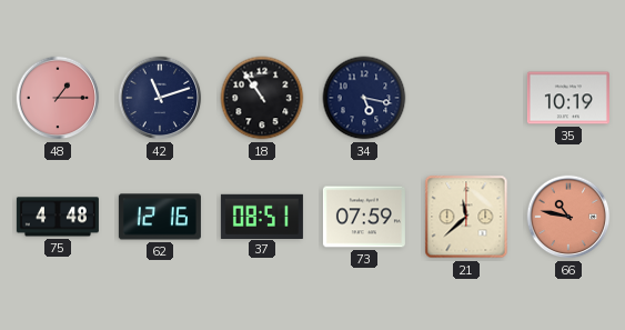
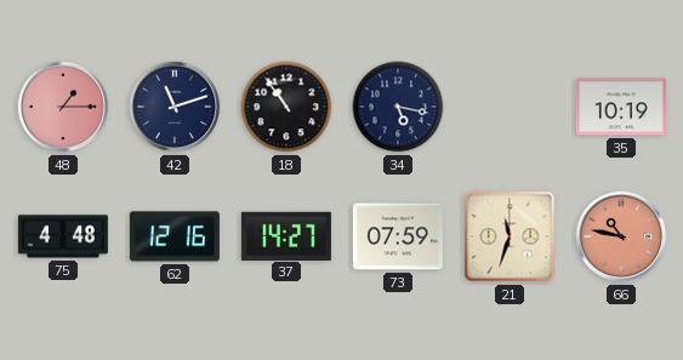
37: 08:51 -> 14:27 (286, 235)
21: 11:38 -> 11:33 (510, 236)
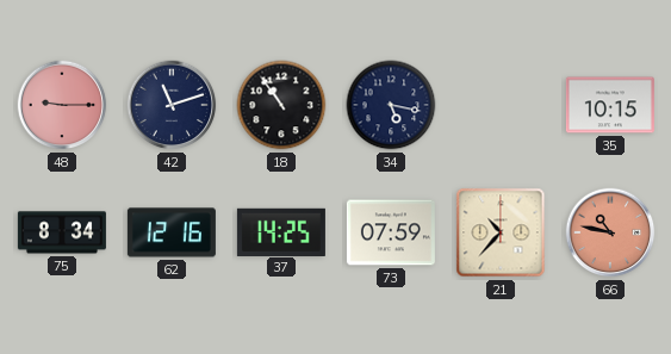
48: 1:15 -> 9:15 (62, 105)
35: 10:19 -> 10:15 (610, 105)
75: 4:48 -> 8:34 (62, 232)
37: 14:27 -> 14:25 (281, 231)
21: 11:33 -> 10:37 (501, 232)
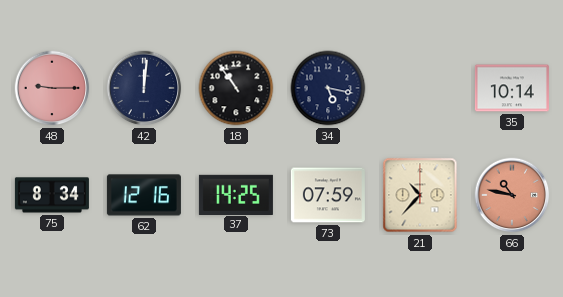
42: 11:12 -> 12:01 (144, 88)
35: 10:15 -> 10:14 (512, 88)
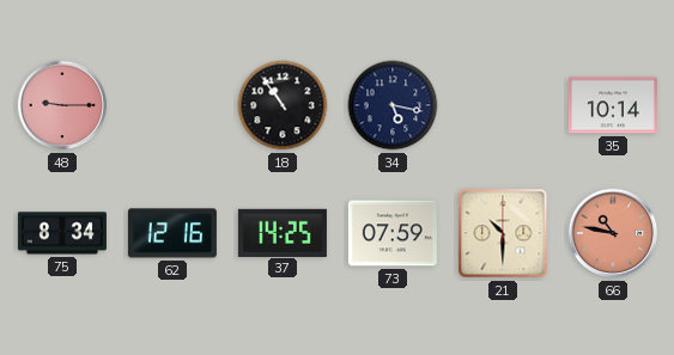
42: 12:01 -> none (144, 88)
21: 10:37 -> 10:30 (503, 233)
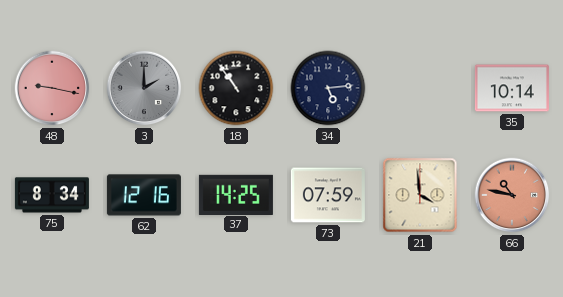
48: 9:15 -> 9:17 (52, 88)
3: none -> 2:00 (144, 88)
34: 5:17 -> 5:14 (328, 88)
21: 10:30 -> 3:59 (420, 195)
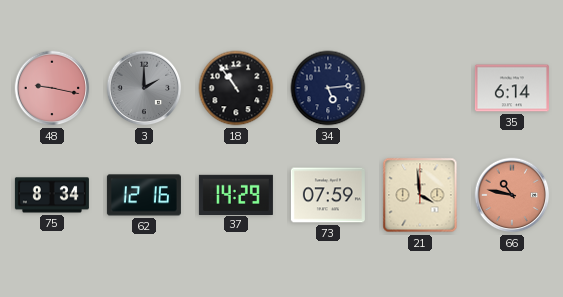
35: 10:14 -> 6:14 (512, 88)
37: 14:25 -> 14:29 (236, 194)
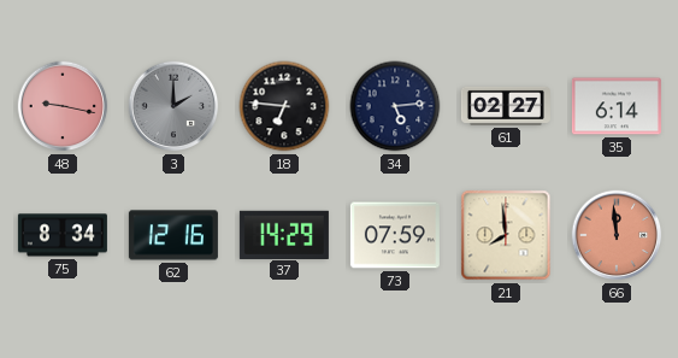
18: 10:54 -> 6:46 (284, 106)
61: none -> 02:27 (506, 106)
21: 3:59 -> 7:59 (506, 235)
66: 10:47 -> 11:59 (617, 235)
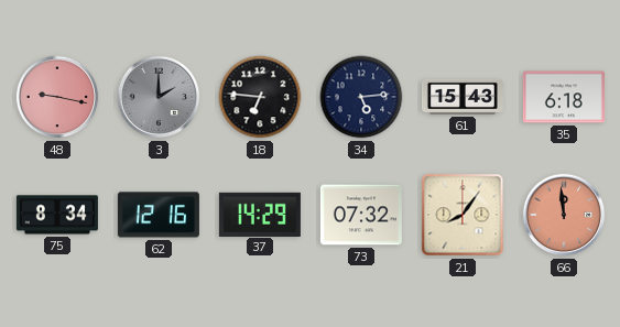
61: 02:27 -> 15:43 (463, 97)
35: 6:14 -> 6:18 (564, 97)
73: 07:59 -> 07:32 (361, 215)
21: 7:59 -> 8:06 (463, 215)
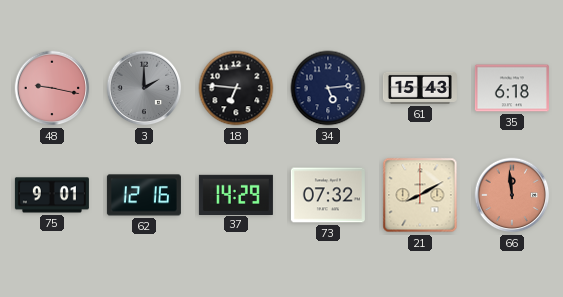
75: 8:34 -> 9:01 (52, 195)
21: 8:06 -> 8:10 (420, 195)
